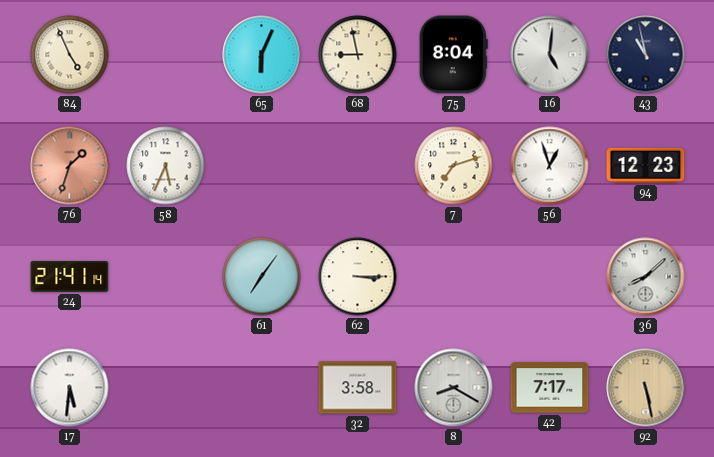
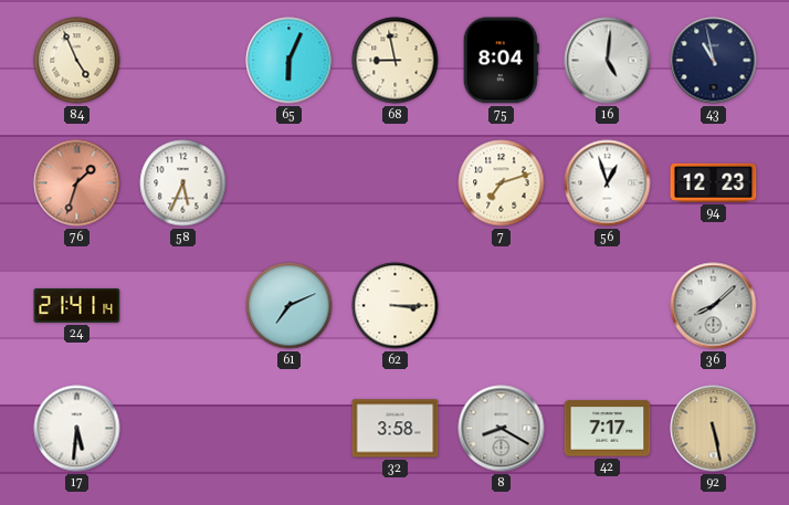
61: 7:06 -> 7:11 (290, 306)
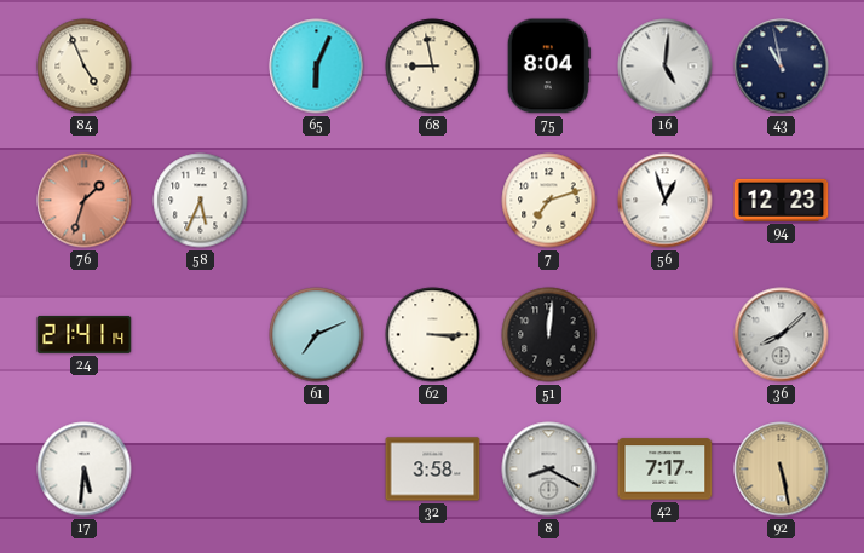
51: none -> 12:01 (549, 335)
